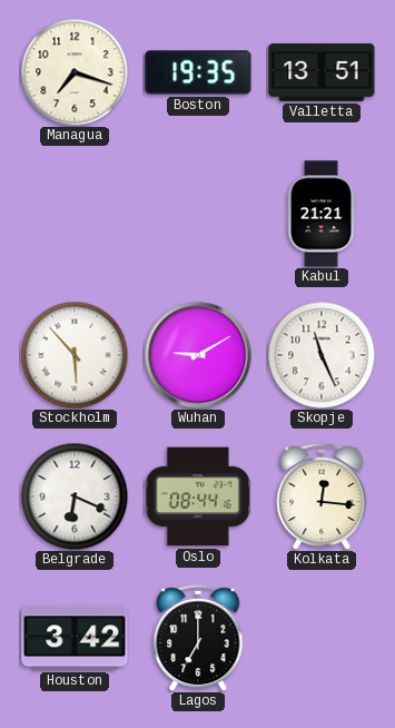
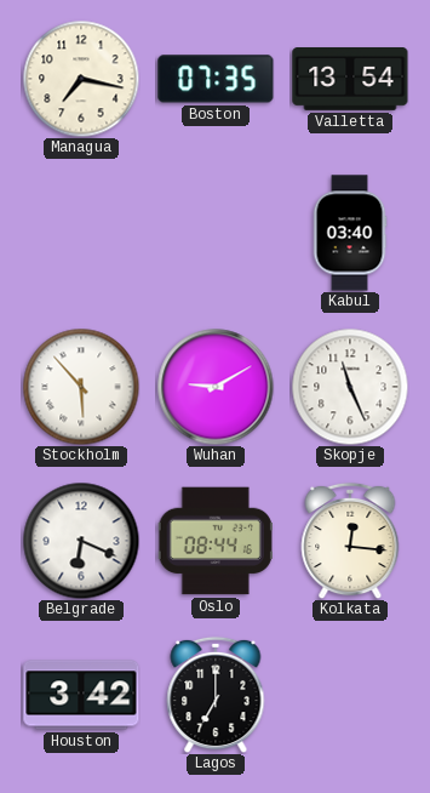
Managua: 7:18 -> 7:17 (81, 79)
Boston: 19:35 -> 07:35 (216, 79)
Valletta: 13:51 -> 13:54 (350, 80)
Kabul: 21:21 -> 03:40 (350, 233)
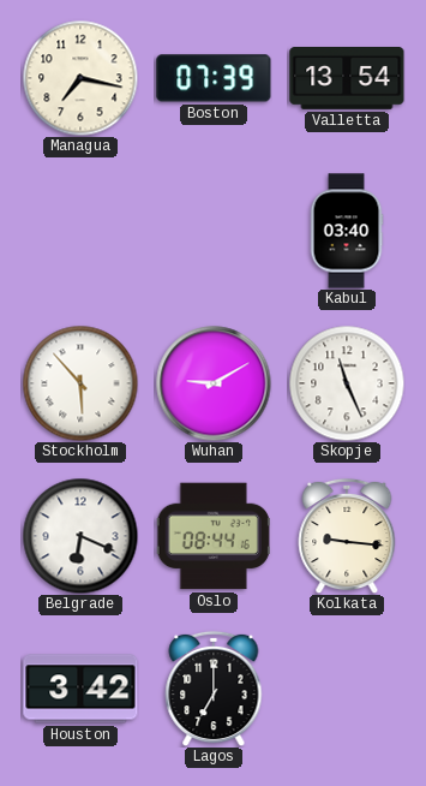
Boston: 07:35 -> 07:39 (214, 78)
Kolkata: 12:16 -> 9:16 (347, 536)
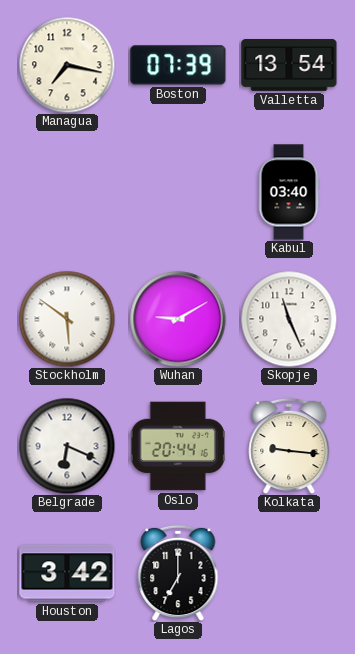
Stockholm: 5:53 -> 5:51 (67, 319)
Oslo: 08:44 -> 20:44 (178, 446)
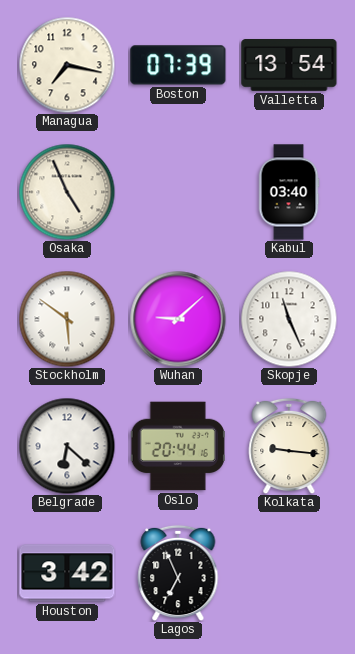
Osaka: none -> 4:56 (67, 192)
Wuhan: 9:10 -> 9:08 (178, 319)
Belgrade: 6:19 -> 6:22 (67, 446)
Lagos: 7:00 -> 6:56 (178, 573)
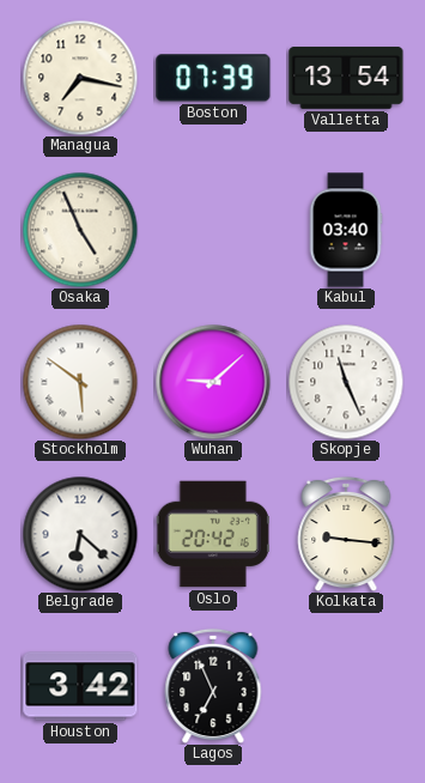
Oslo: 20:44 -> 20:42 (213, 534)
